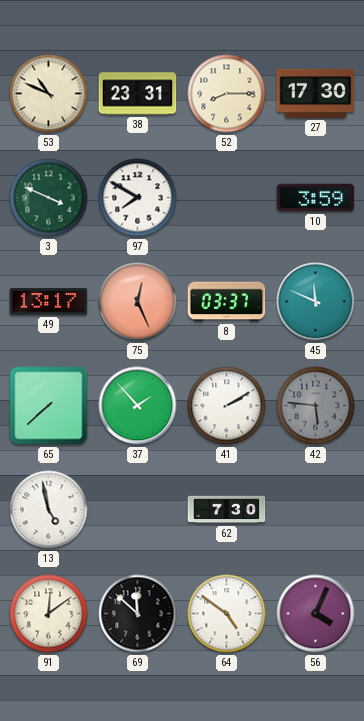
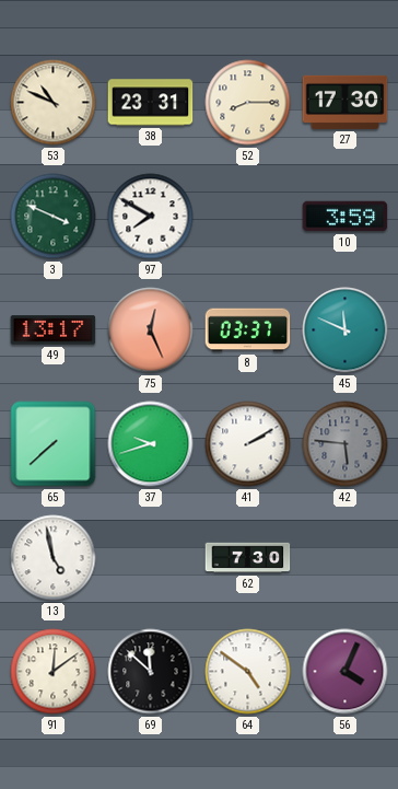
37: 1:53 -> 9:42 (151, 444)
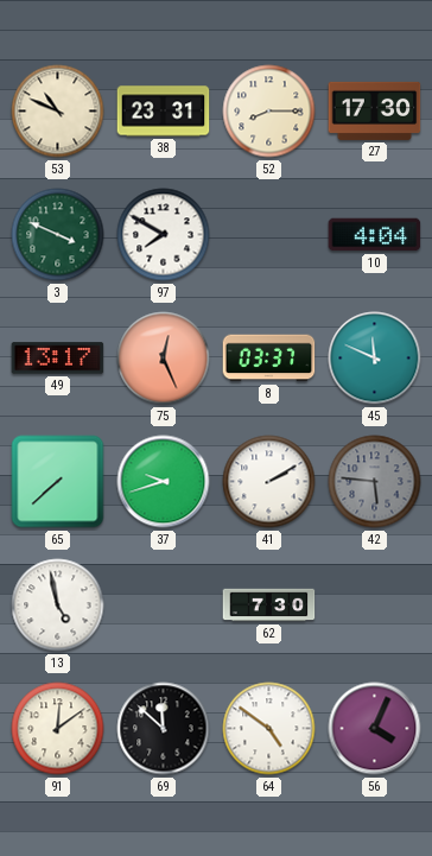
10: 3:59 -> 4:04 (375, 235)
